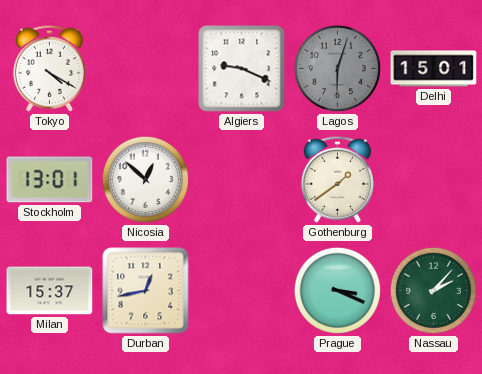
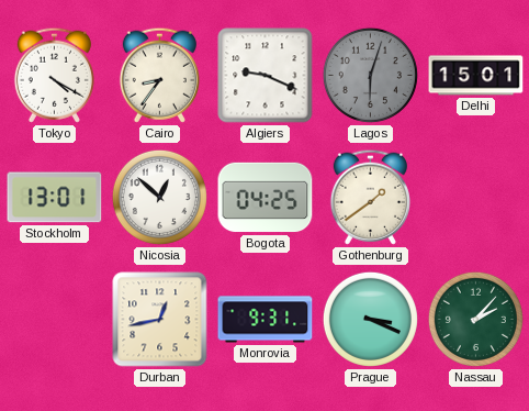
Cairo: none -> 8:36 (159, 75)
Bogota: none -> 04:25 (266, 198)
Milan: 15:37 -> none (50, 291)
Monrovia: none -> 9:31 (266, 320)
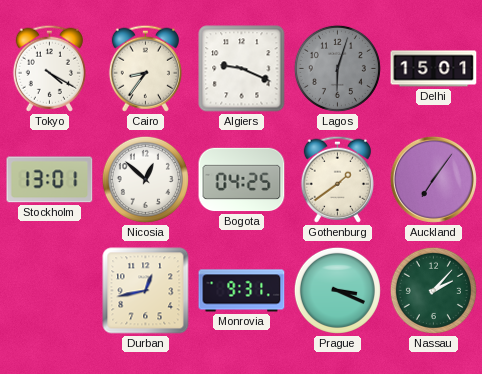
Auckland: none -> 7:06 (433, 179)
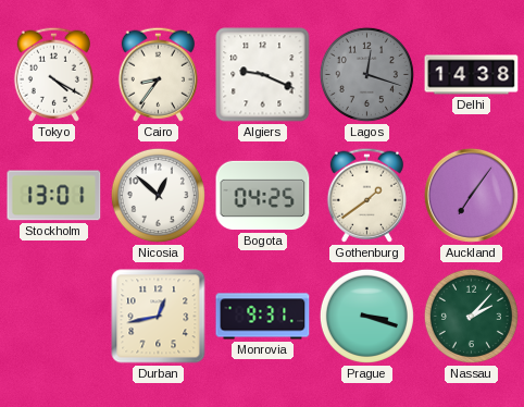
Lagos: 6:03 -> 12:18 (366, 74)
Delhi: 15:01 -> 14:38 (472, 75)
Prague: 3:19 -> 3:18 (366, 316)
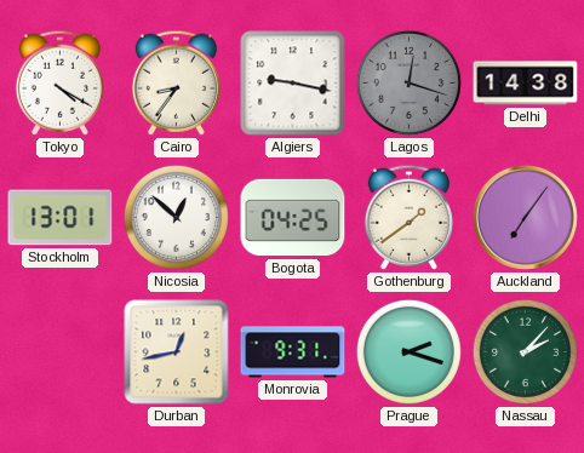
Algiers: 9:19 -> 9:17 (293, 84)
Prague: 3:18 -> 2:18 (408, 351)
